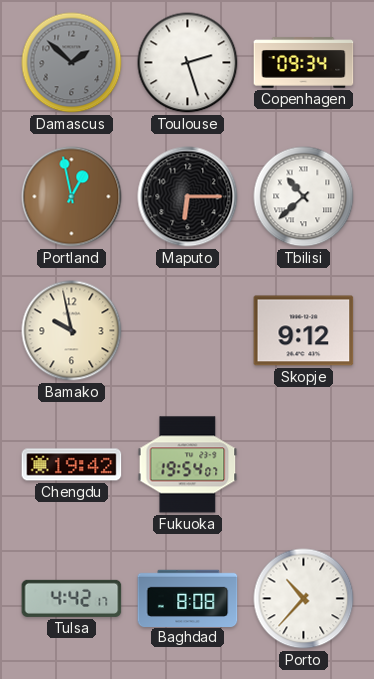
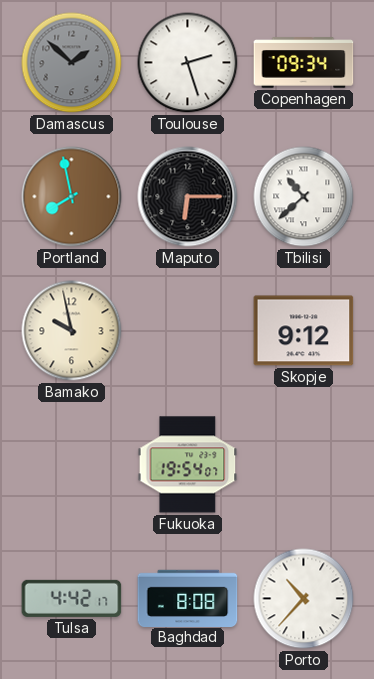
Portland: 12:58 -> 7:58 (72, 197)
Chengdu: 19:42 -> none (72, 465)
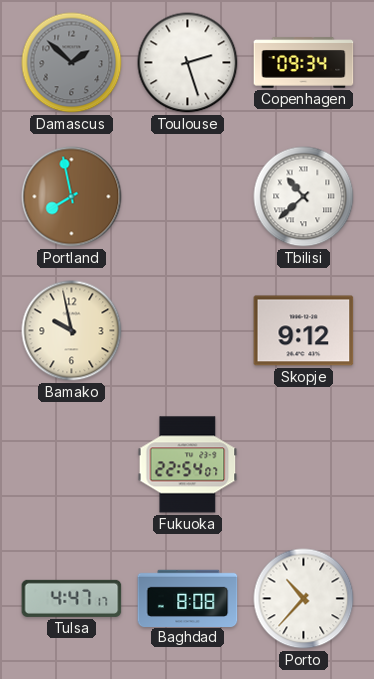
Maputo: 6:15 -> none (188, 197)
Fukuoka: 19:54 -> 22:54 (188, 465)
Tulsa: 4:42 -> 4:47 (72, 598)
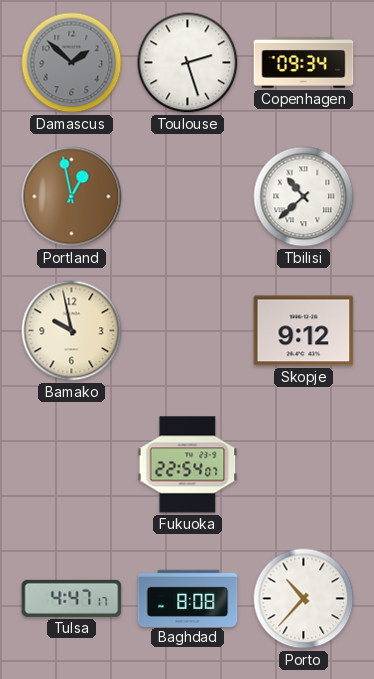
Portland: 7:58 -> 12:58 (72, 197)
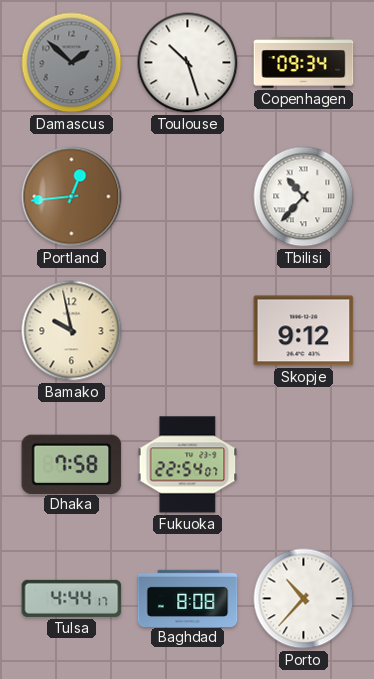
Toulouse: 2:27 -> 10:27 (188, 63)
Portland: 12:58 -> 12:44 (72, 197)
Tbilisi: 10:38 -> 10:37 (304, 197)
Dhaka: none -> 7:58 (72, 464)
Tulsa: 4:47 -> 4:44 (72, 598)
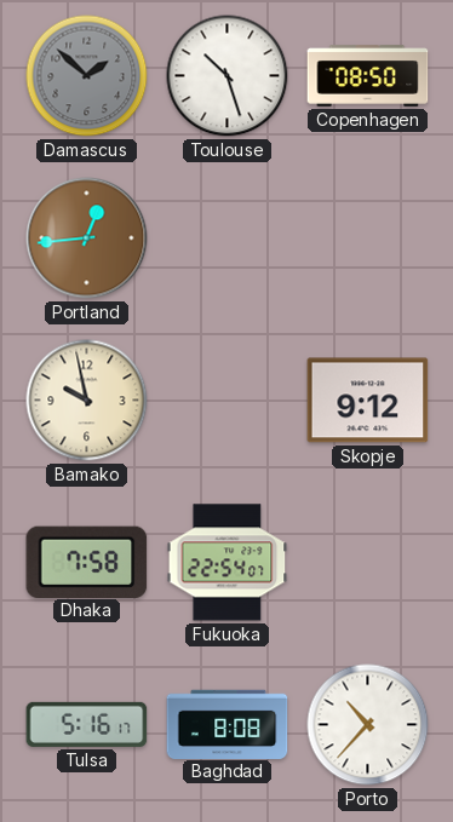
Copenhagen: 09:34 -> 08:50 (368, 76)
Tbilisi: 10:37 -> none (304, 197)
Tulsa: 4:44 -> 5:16 (87, 724)
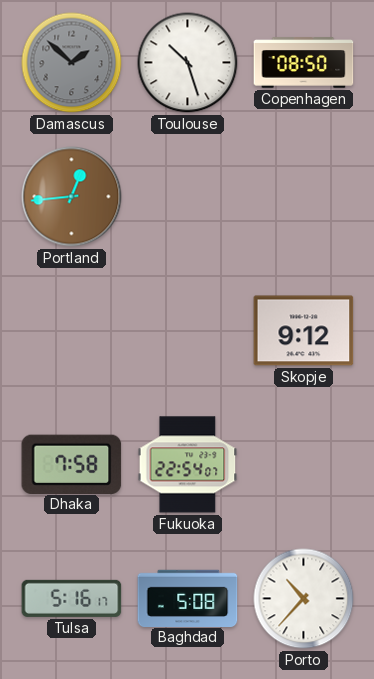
Bamako: 9:58 -> none (87, 401)
Baghdad: 8:08 -> 5:08 (188, 598)
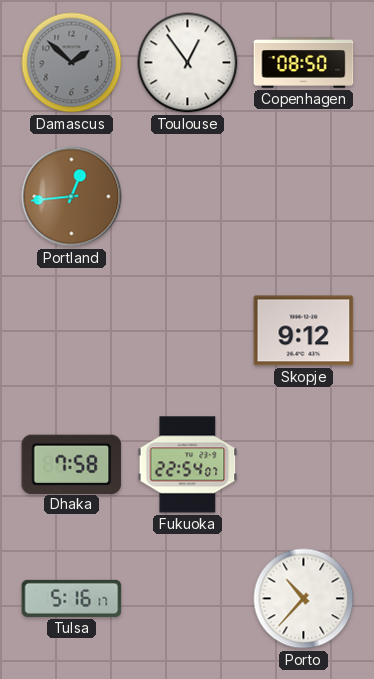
Toulouse: 10:27 -> 12:54 (188, 63)
Baghdad: 5:08 -> none (188, 598)
